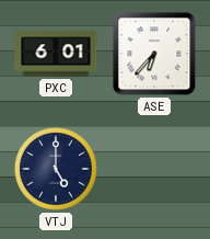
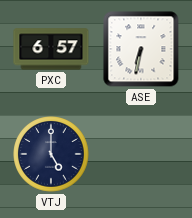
PXC: 6:01 -> 6:57 (51, 49)
ASE: 6:37 -> 6:32 (141, 49)
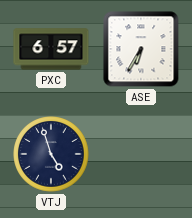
ASE: 6:32 -> 6:35 (141, 49)
VTJ: 5:00 -> 4:57 (51, 154)
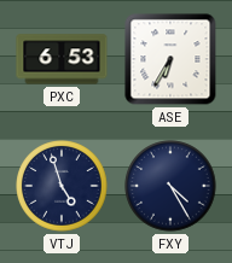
PXC: 6:57 -> 6:53 (62, 59)
FXY: none -> 4:25 (170, 186)
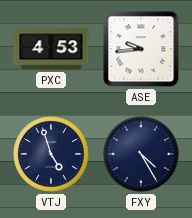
PXC: 6:53 -> 4:53 (51, 49)
ASE: 6:35 -> 9:44 (141, 49)
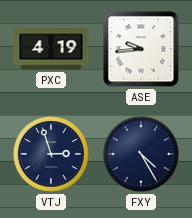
PXC: 4:53 -> 4:19 (51, 49)
VTJ: 4:57 -> 2:57 (51, 154)
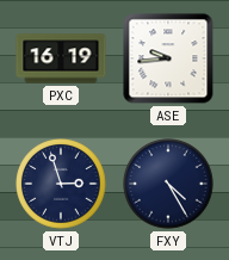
PXC: 4:19 -> 16:19 (61, 58)
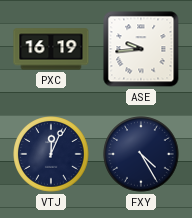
VTJ: 2:57 -> 12:04 (51, 154)
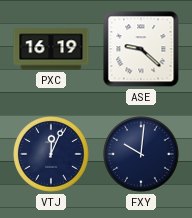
ASE: 9:44 -> 9:22 (141, 49)
FXY: 4:25 -> 10:01 (141, 154)
